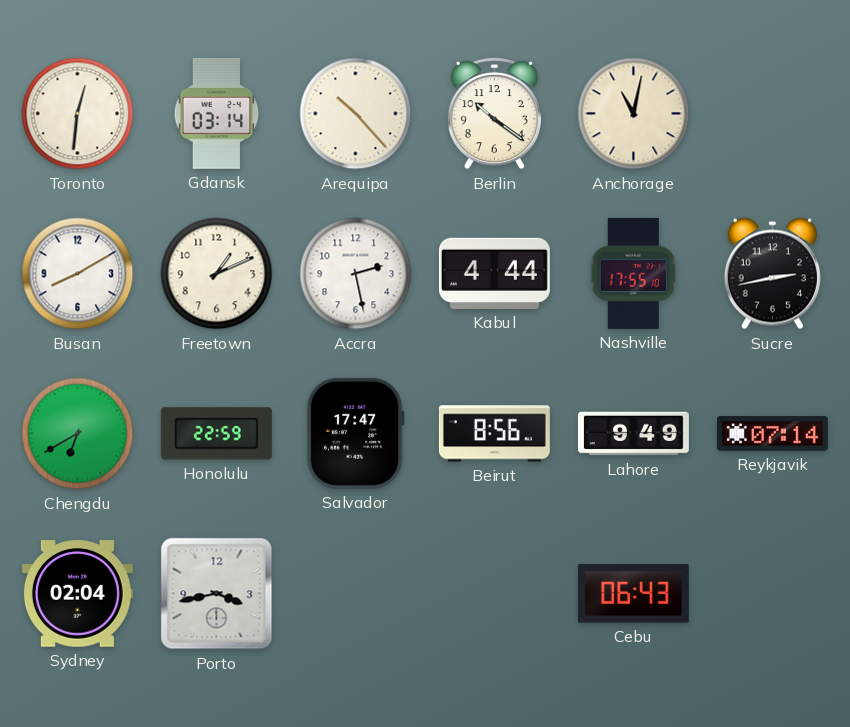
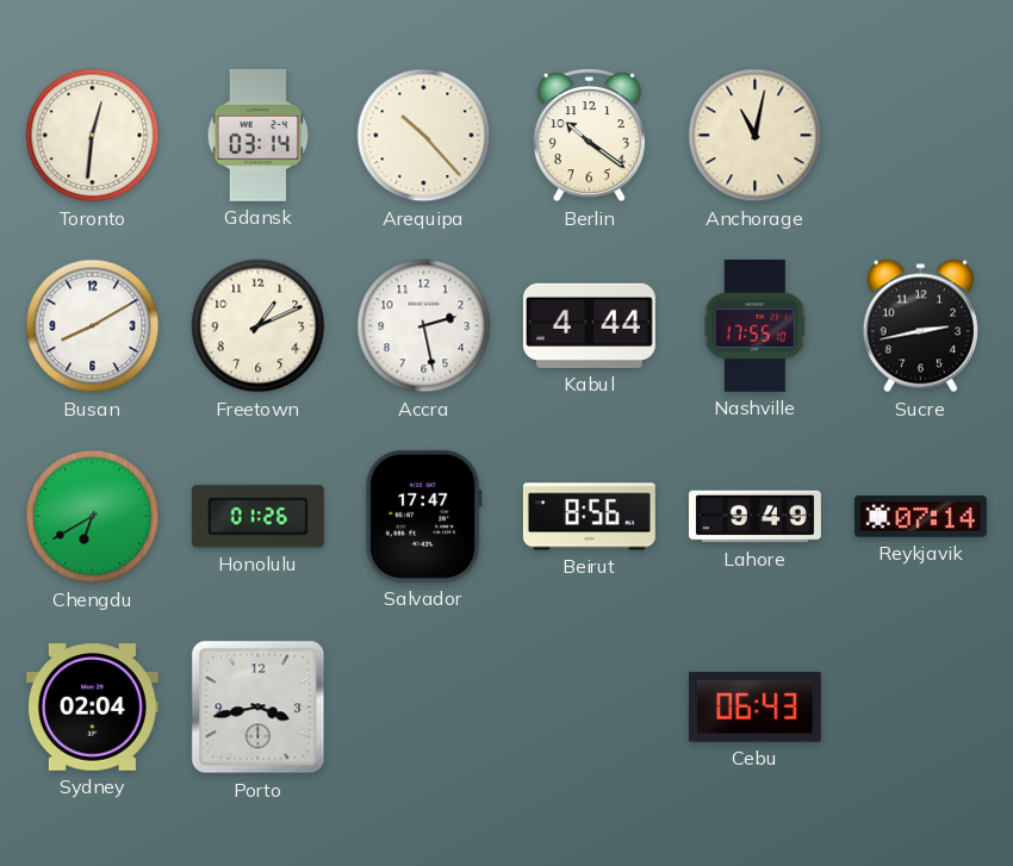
Honolulu: 22:59 -> 01:26 (257, 517)
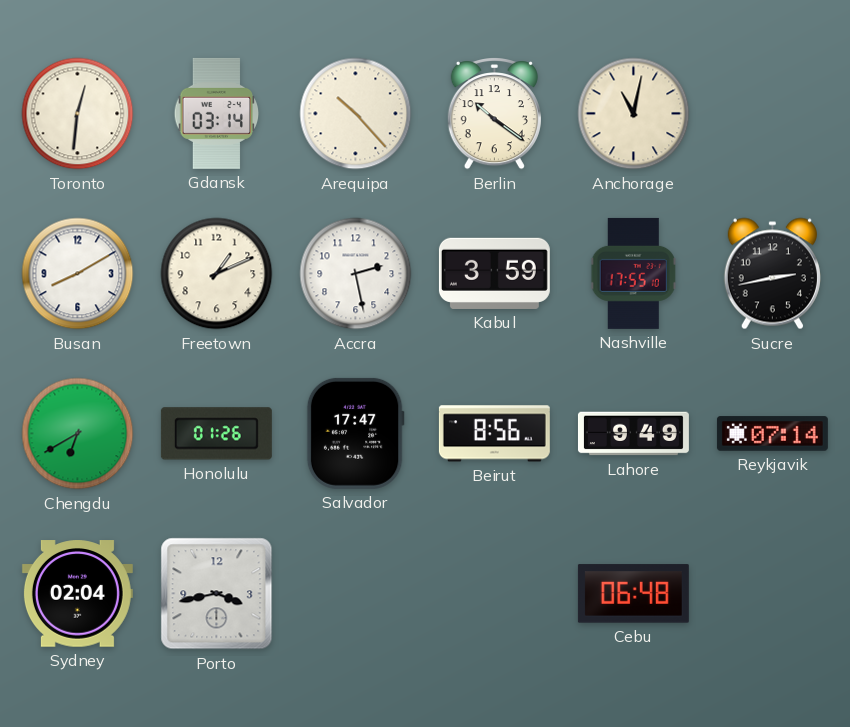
Kabul: 4:44 -> 3:59 (494, 273)
Cebu: 06:43 -> 06:48 (633, 594)
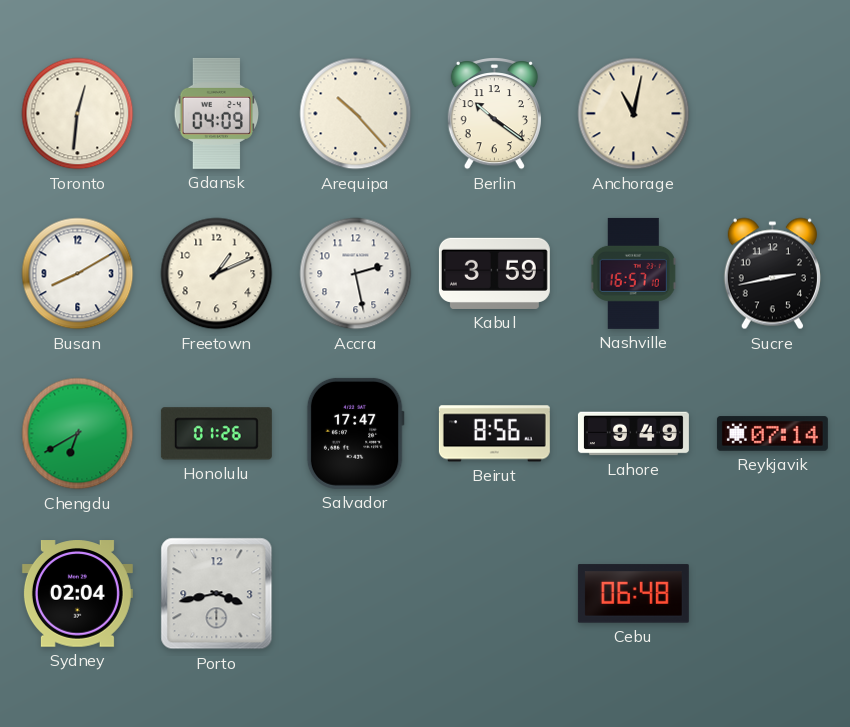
Gdansk: 03:14 -> 04:09 (217, 113)
Nashville: 17:55 -> 16:57 (634, 273)
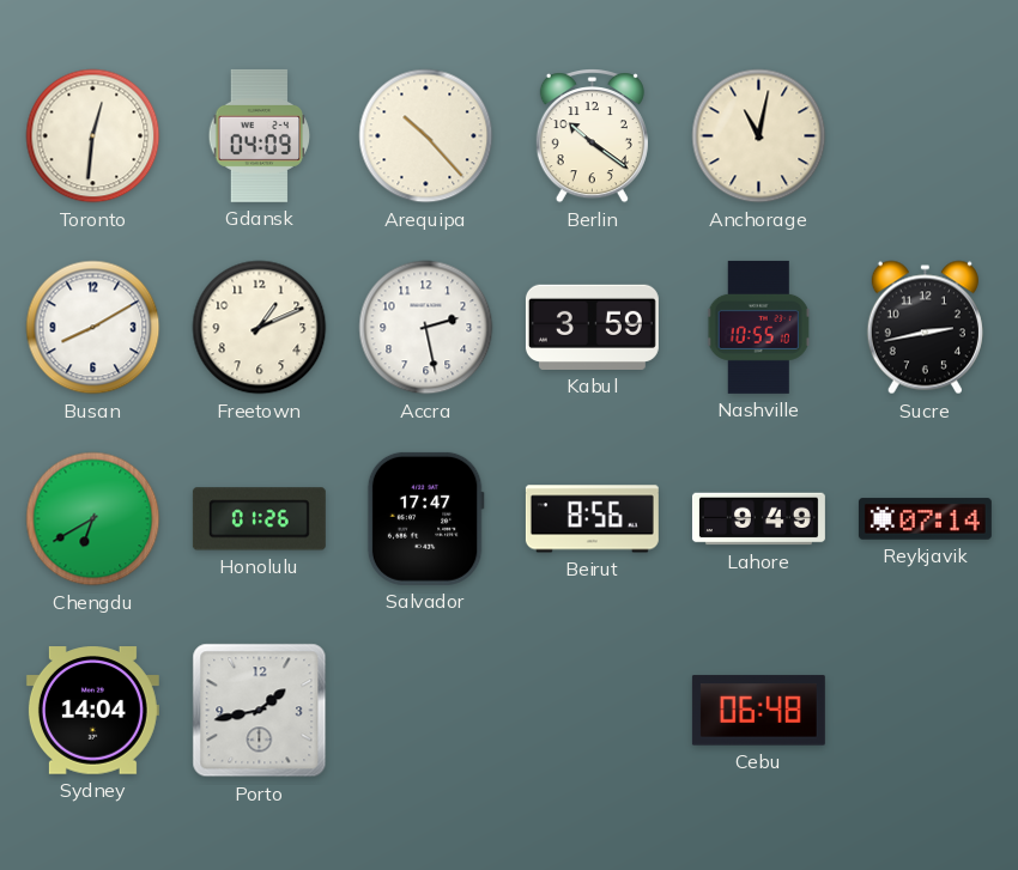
Nashville: 16:57 -> 10:55 (759, 327)
Sydney: 02:04 -> 14:04 (92, 711)
Porto: 3:43 -> 1:43 (260, 711)
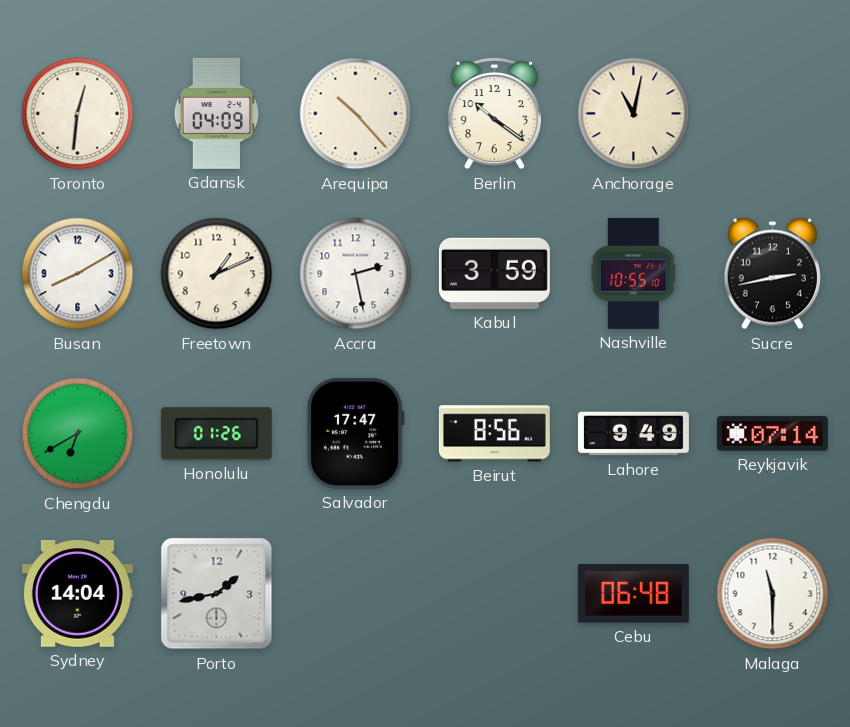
Malaga: none -> 11:30 (773, 594)
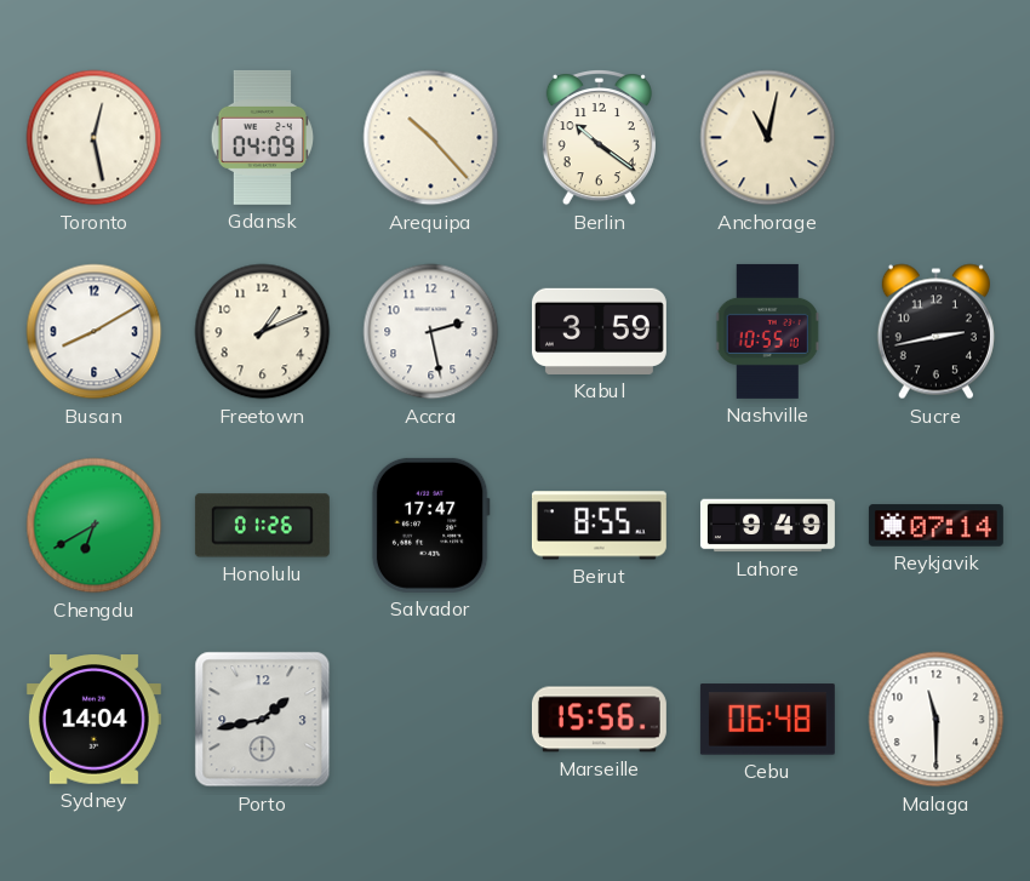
Toronto: 12:31 -> 12:28 (95, 138)
Beirut: 8:56 -> 8:55 (599, 526)
Marseille: none -> 15:56 (599, 720)
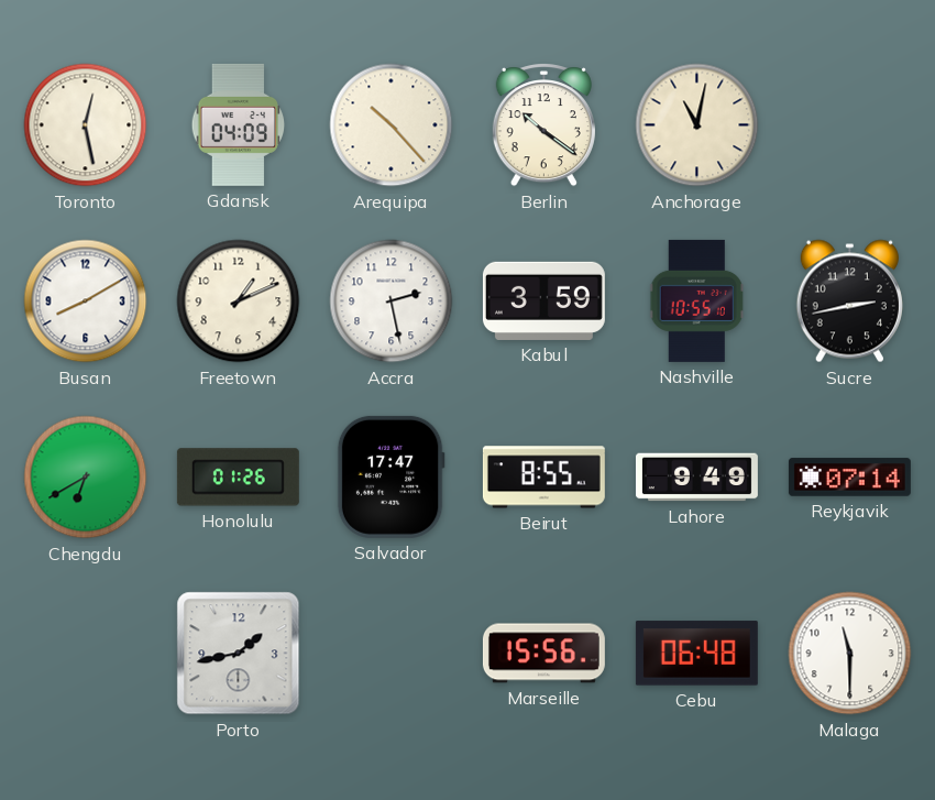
Sydney: 14:04 -> none (93, 720)
